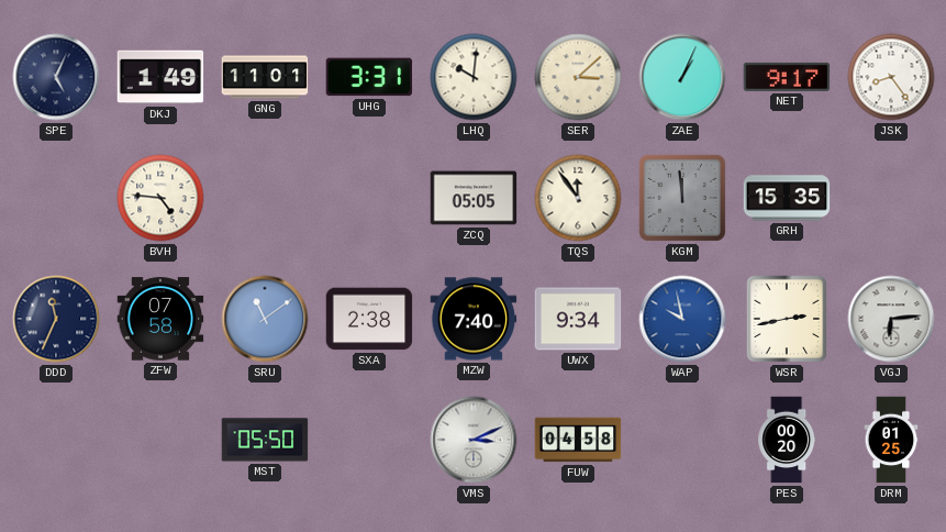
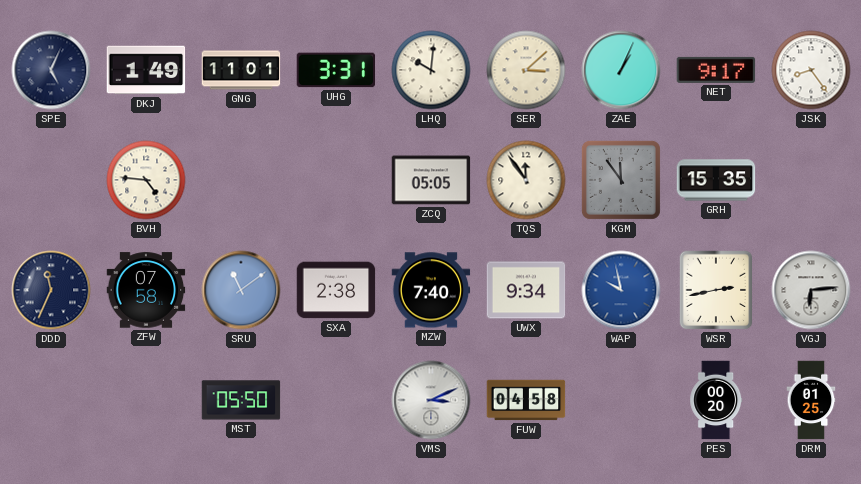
KGM: 11:59 -> 11:54 (621, 180)
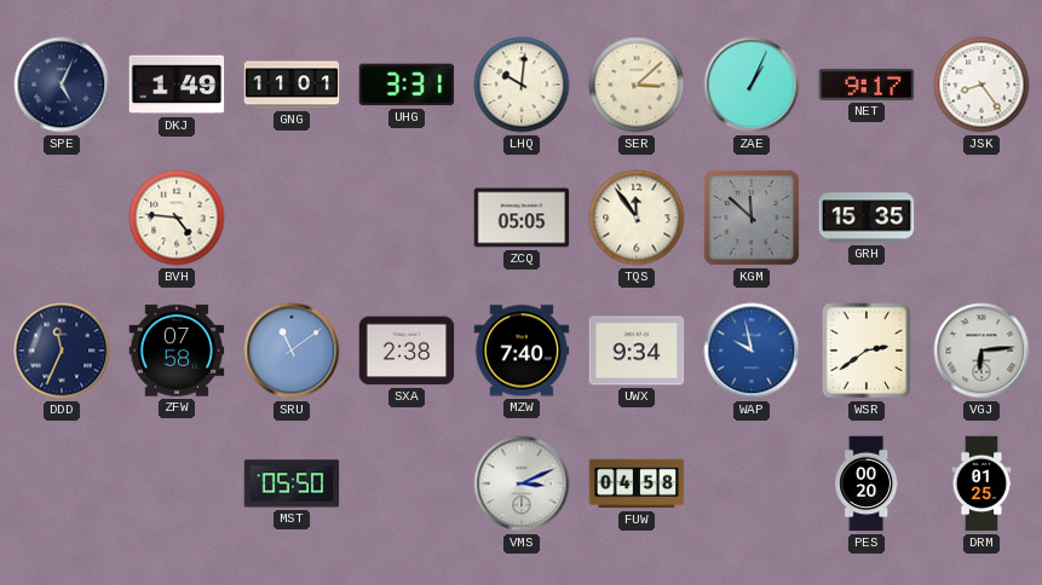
KGM: 11:54 -> 11:52 (752, 218)
WSR: 2:43 -> 2:39 (867, 351)
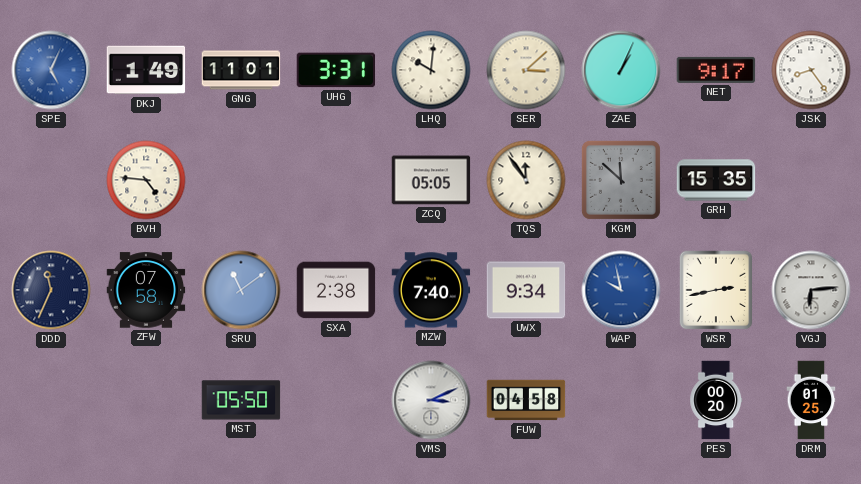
SPE dial: navy -> blue (51, 70)
WSR: 2:39 -> 2:43 (716, 290)
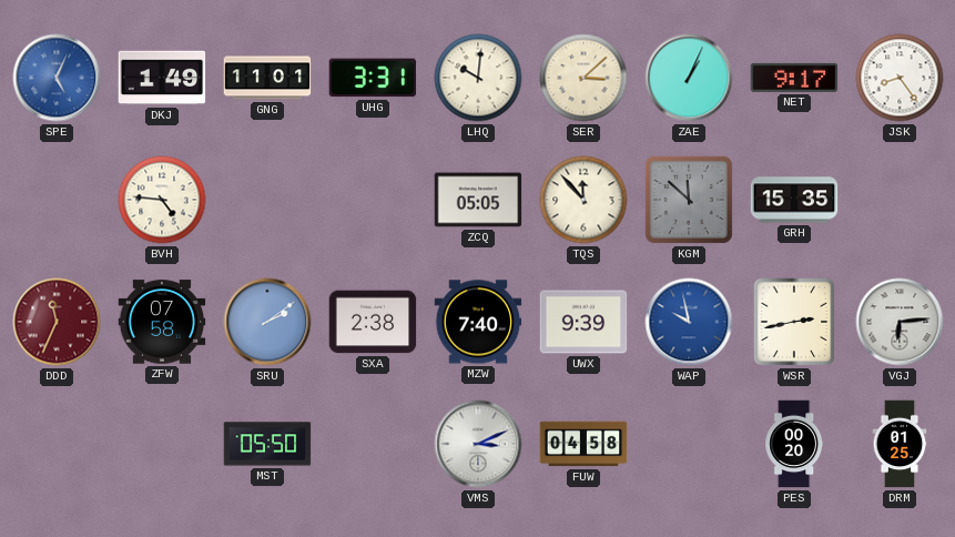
TQS: 11:54 -> 11:53 (583, 200)
DDD dial: navy -> burgundy (57, 322)
SRU: 11:09 -> 2:09 (267, 322)
UWX: 9:34 -> 9:39 (583, 322)
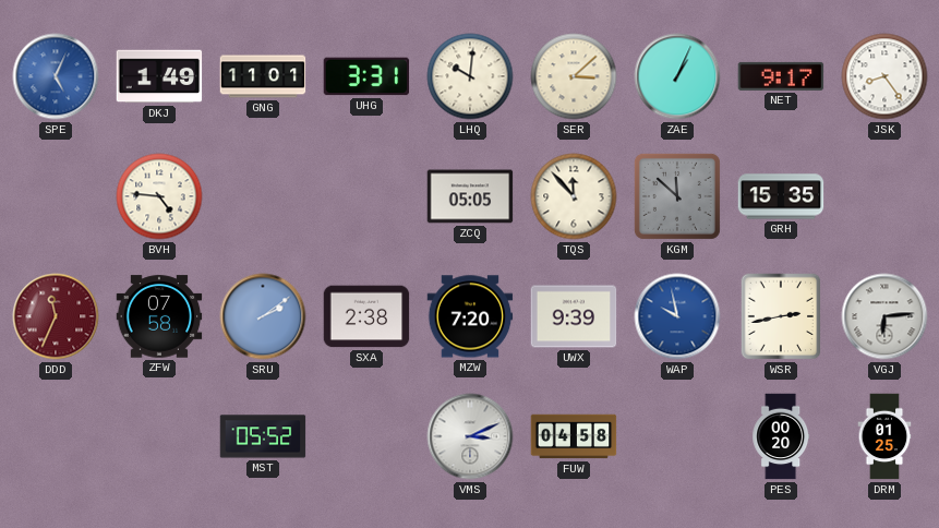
MZW: 7:40 -> 7:20 (470, 316)
MST: 05:50 -> 05:52 (263, 436)
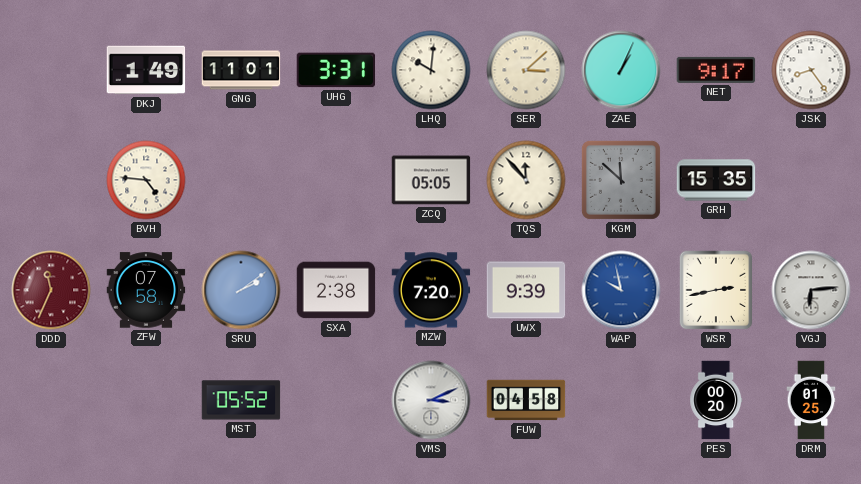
SPE: 5:04 -> none (56, 76)
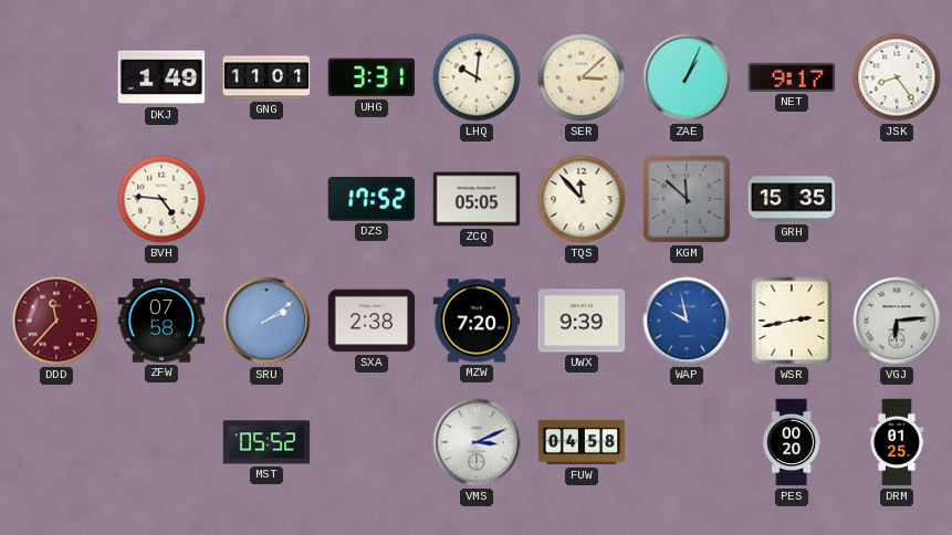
DZS: none -> 17:52 (372, 199)
DDD: 11:34 -> 11:37 (56, 321)
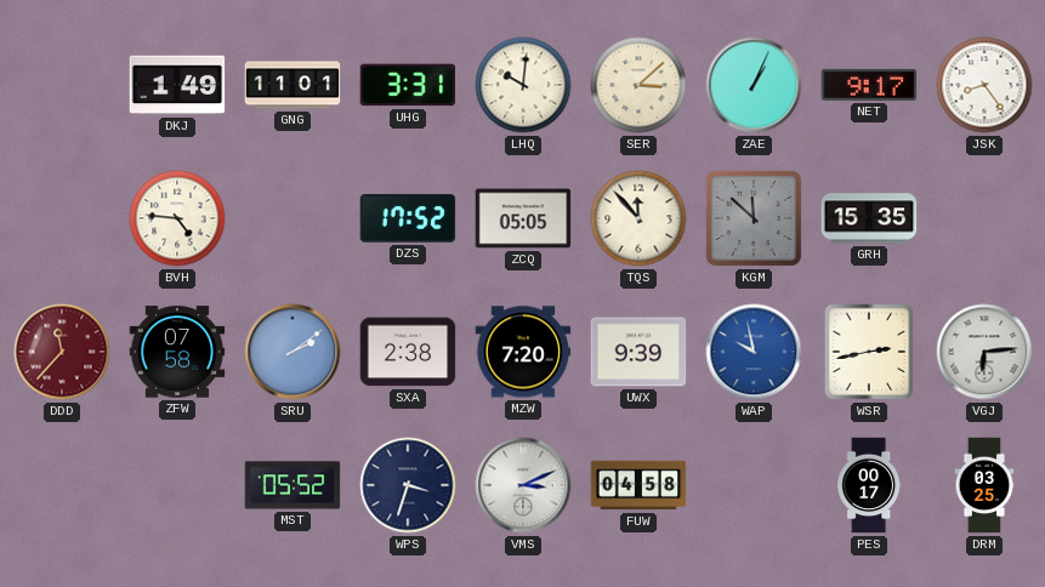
WPS: none -> 3:33 (408, 485)
PES: 00:20 -> 00:17 (869, 485)
DRM: 01:25 -> 03:25 (984, 485)
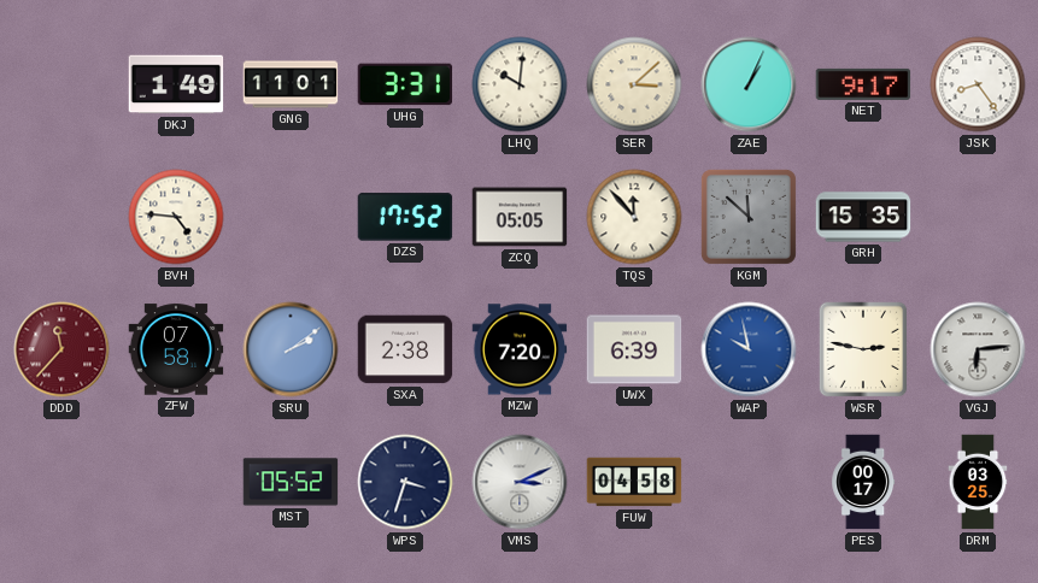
UWX: 9:39 -> 6:39 (634, 349)
WSR: 2:43 -> 2:47 (863, 349)
